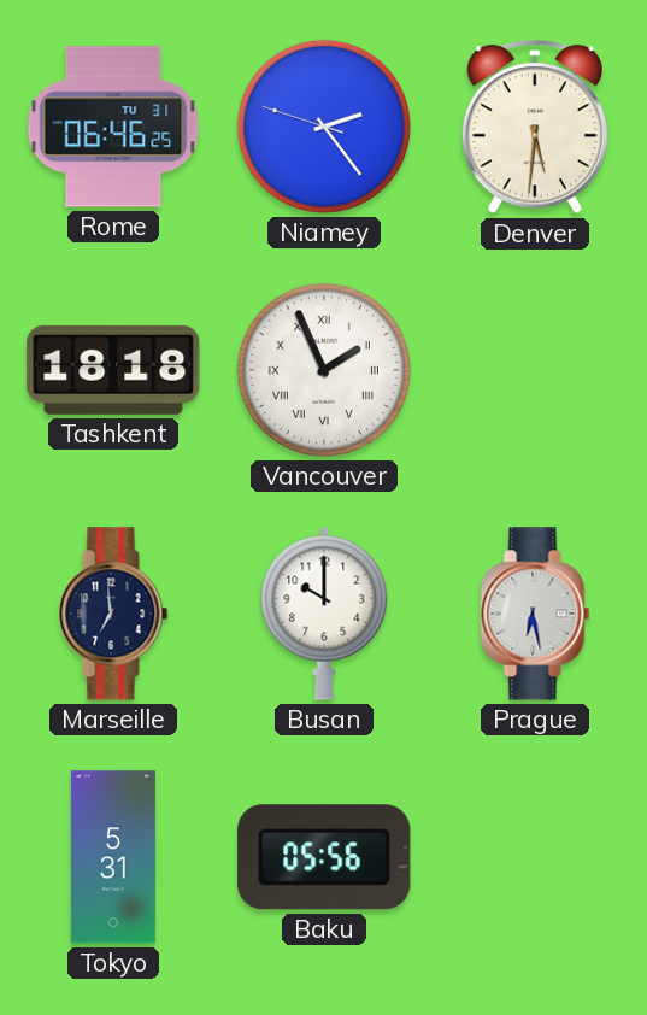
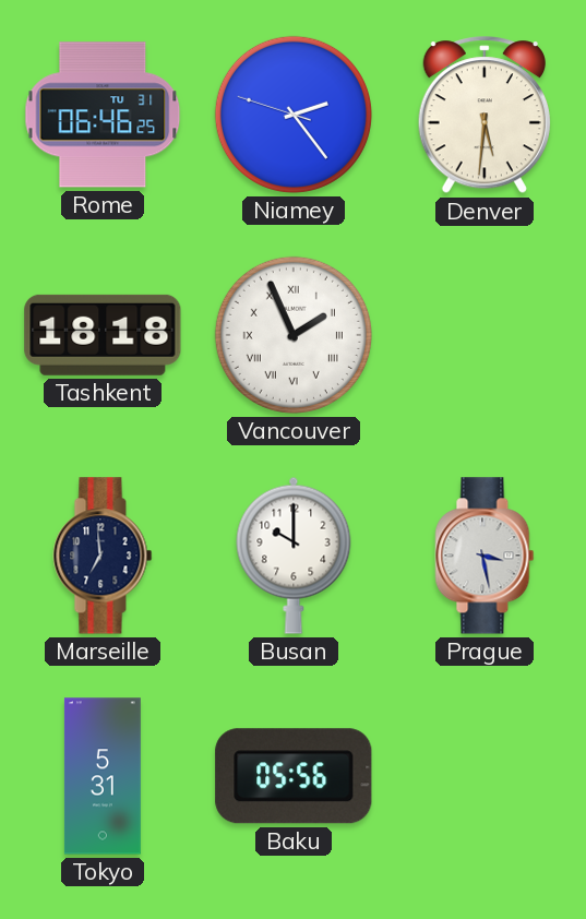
Prague: 6:28 -> 3:28 (485, 556)
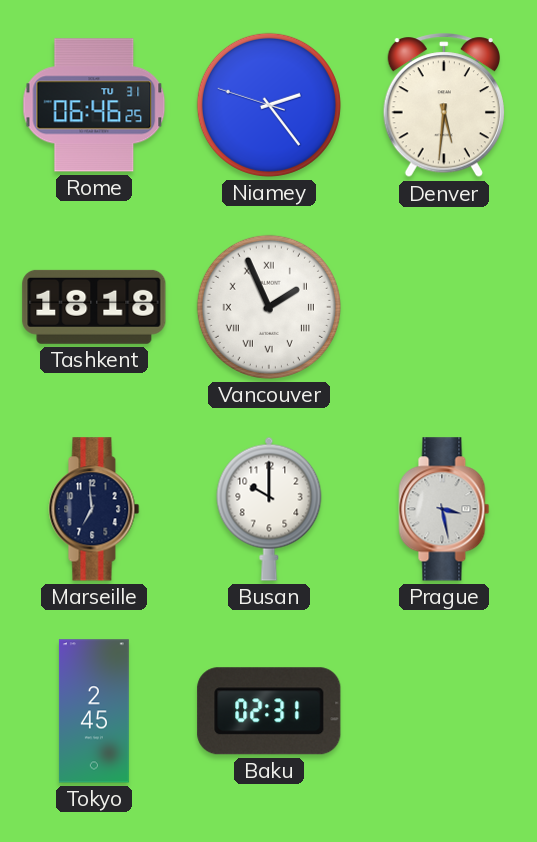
Tokyo: 5:31 -> 2:45 (94, 711)
Baku: 05:56 -> 02:31 (269, 711)
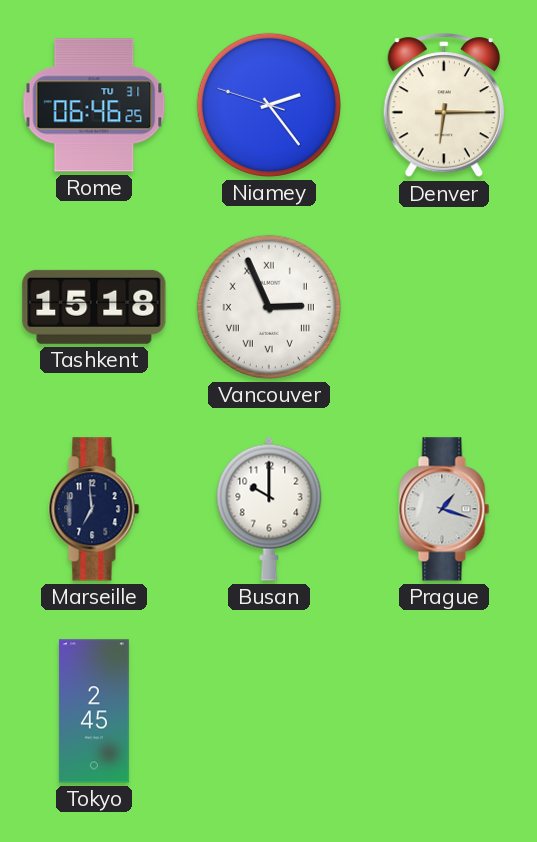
Denver: 5:31 -> 6:15 (444, 106)
Tashkent: 18:18 -> 15:18 (94, 307)
Vancouver: 1:56 -> 2:56 (269, 307)
Prague: 3:28 -> 1:18 (444, 509)
Baku: 02:31 -> none (269, 711)
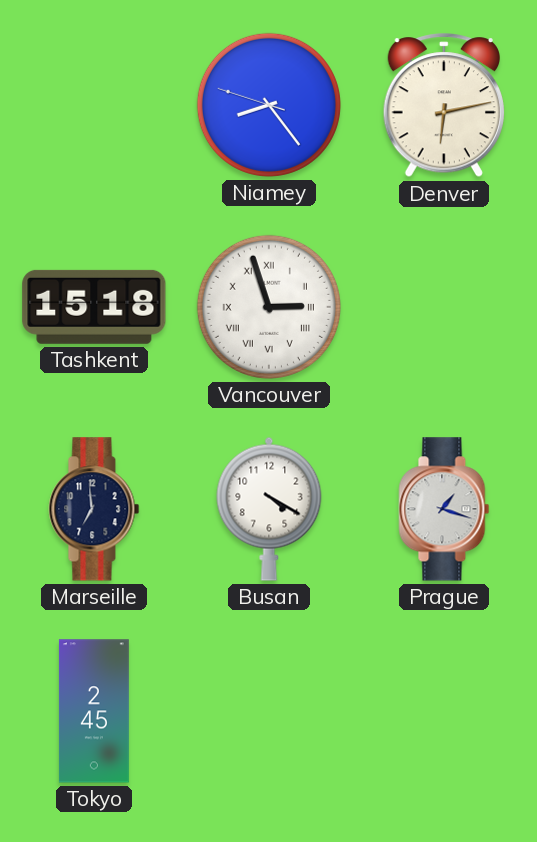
Rome: 06:46 -> none (94, 105)
Niamey: 2:23 -> 8:23 (269, 105)
Denver: 6:15 -> 6:13 (444, 106)
Vancouver: 2:56 -> 2:57 (269, 307)
Busan: 10:00 -> 4:20 (269, 509)
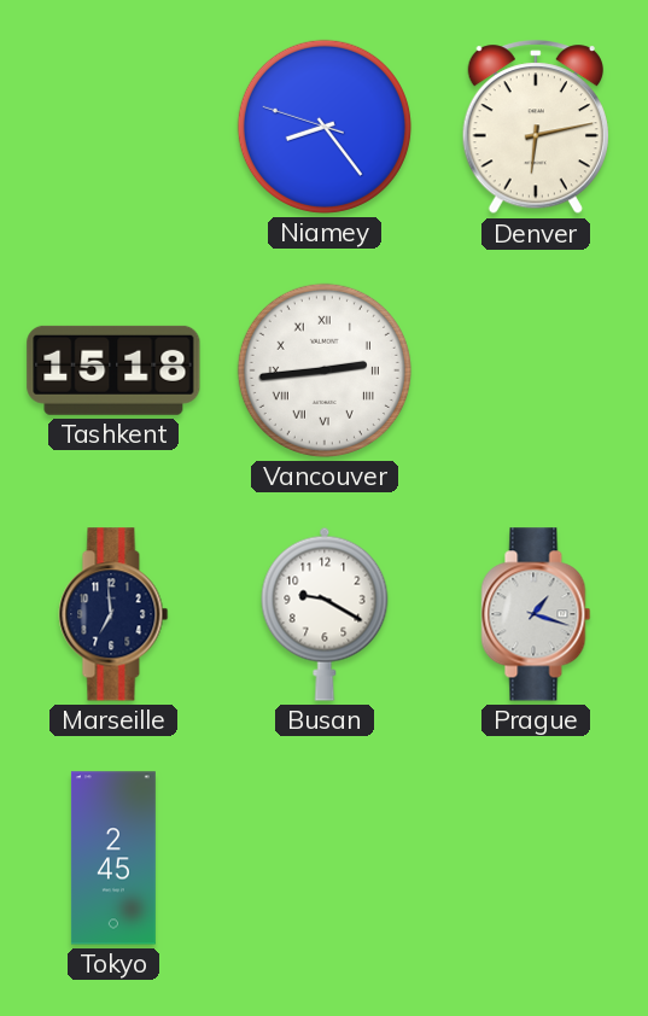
Vancouver: 2:57 -> 2:44 (325, 370)
Busan: 4:20 -> 9:20 (325, 614)
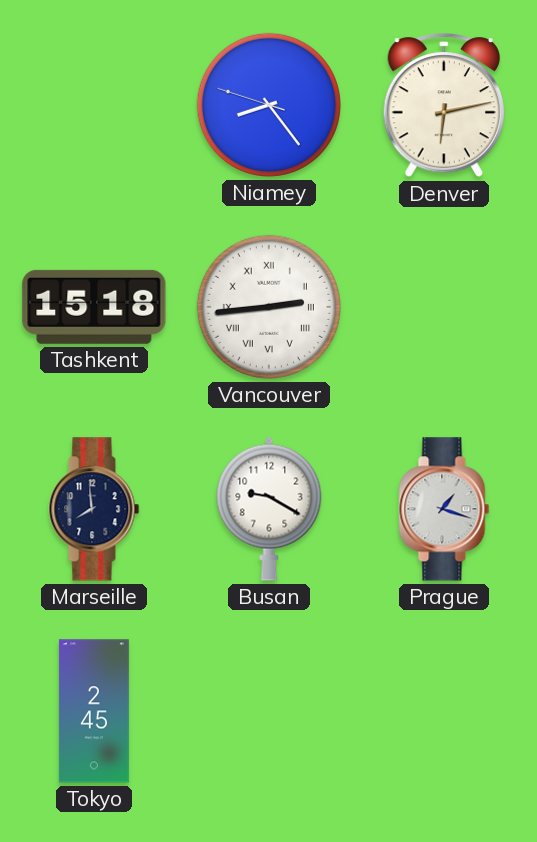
Marseille: 6:59 -> 7:59 (94, 509)
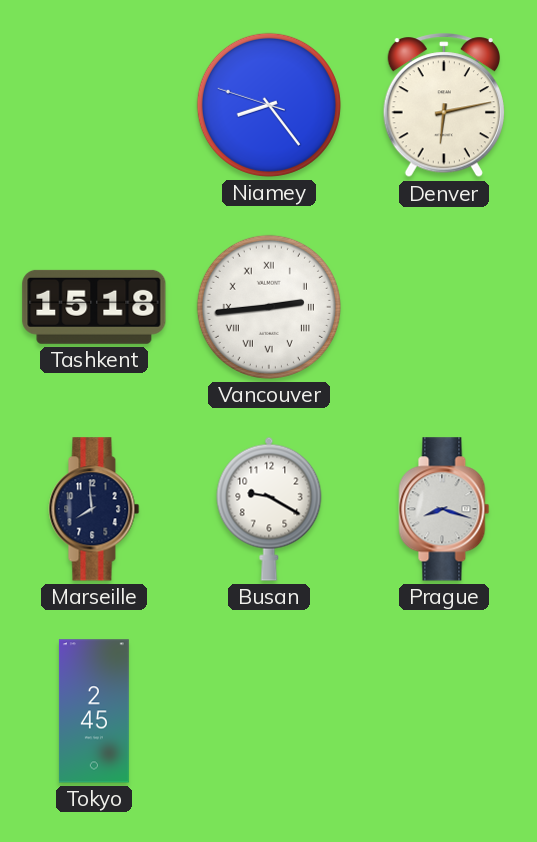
Prague: 1:18 -> 8:18 (444, 509)
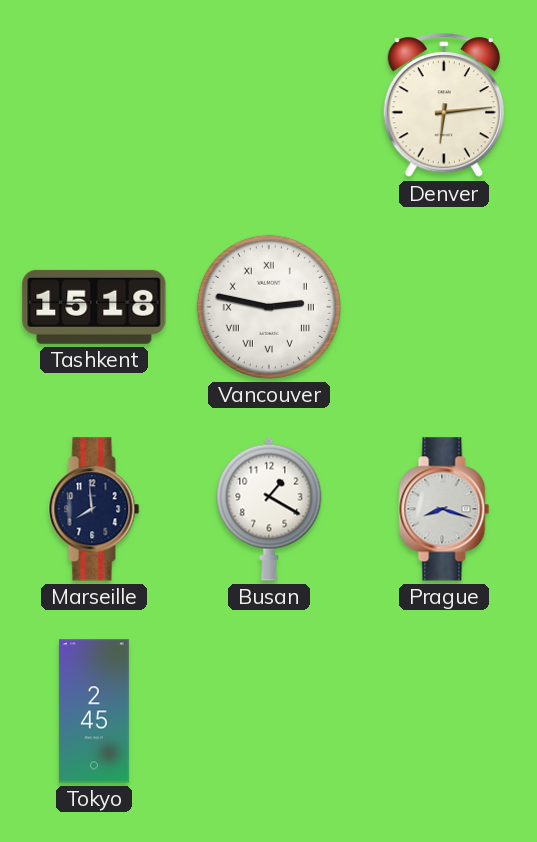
Niamey: 8:23 -> none (269, 105)
Denver: 6:13 -> 6:14 (444, 106)
Vancouver: 2:44 -> 2:47 (269, 307)
Busan: 9:20 -> 1:20 (269, 509)
